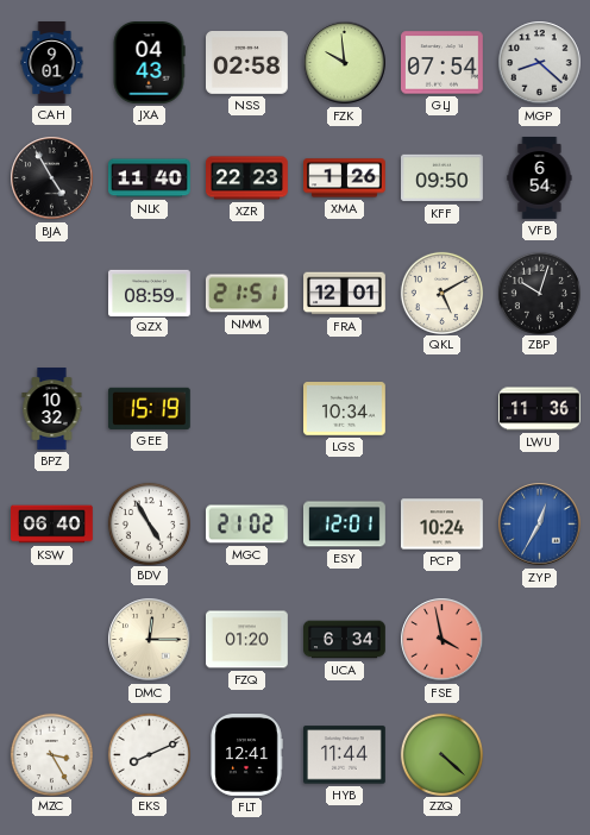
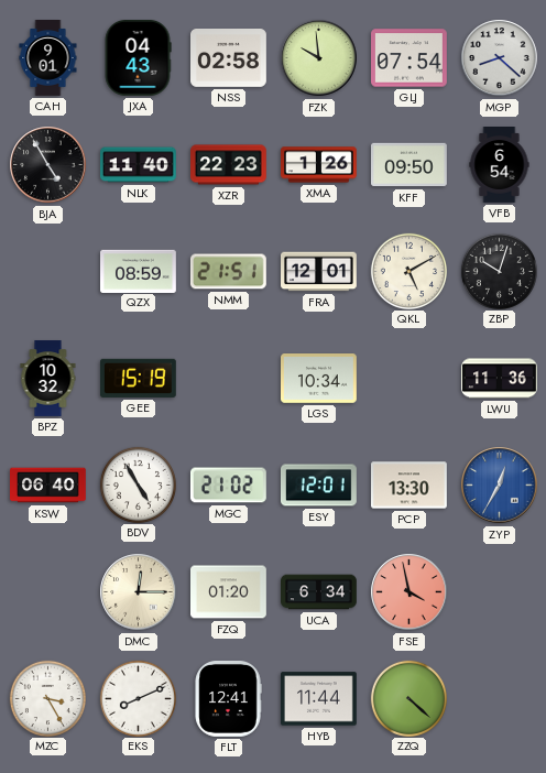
PCP: 10:24 -> 13:30 (409, 486)
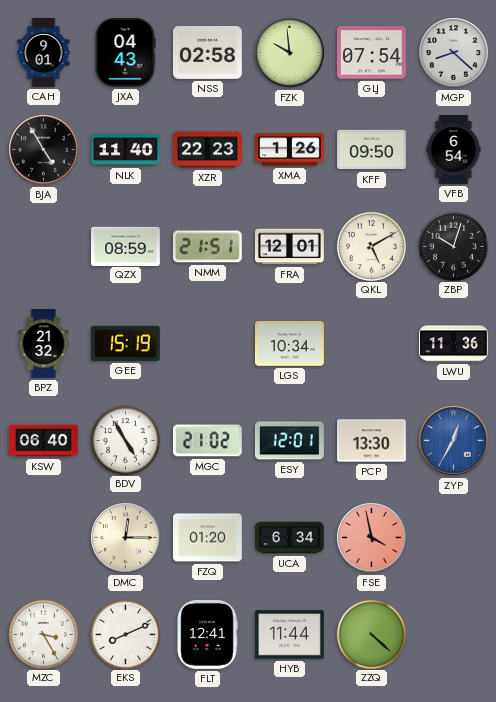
BPZ: 10:32 -> 21:32 (44, 344)
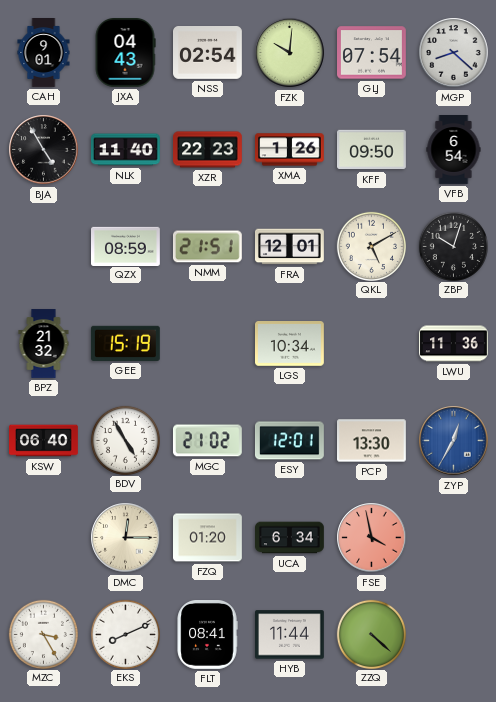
NSS: 02:58 -> 02:54 (208, 53)
FZK: 9:59 -> 10:01 (290, 53)
FLT: 12:41 -> 08:41 (207, 635)
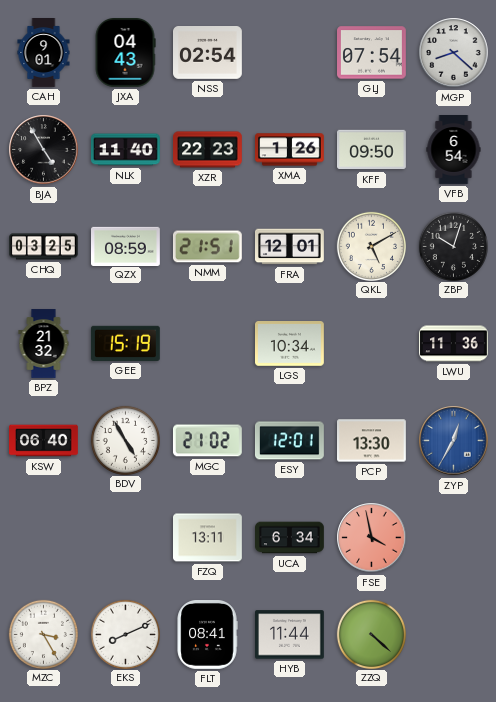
FZK: 10:01 -> none (290, 53)
CHQ: none -> 03:25 (44, 247)
DMC: 12:15 -> none (126, 538)
FZQ: 01:20 -> 13:11 (208, 538)
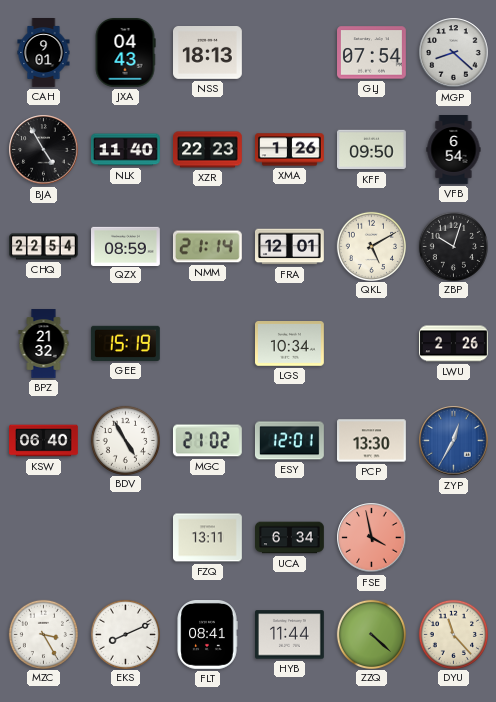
NSS: 02:54 -> 18:13 (208, 53)
CHQ: 03:25 -> 22:54 (44, 247)
NMM: 21:51 -> 21:14 (207, 247)
LWU: 11:36 -> 2:26 (454, 344)
DYU: none -> 11:23 (453, 634)
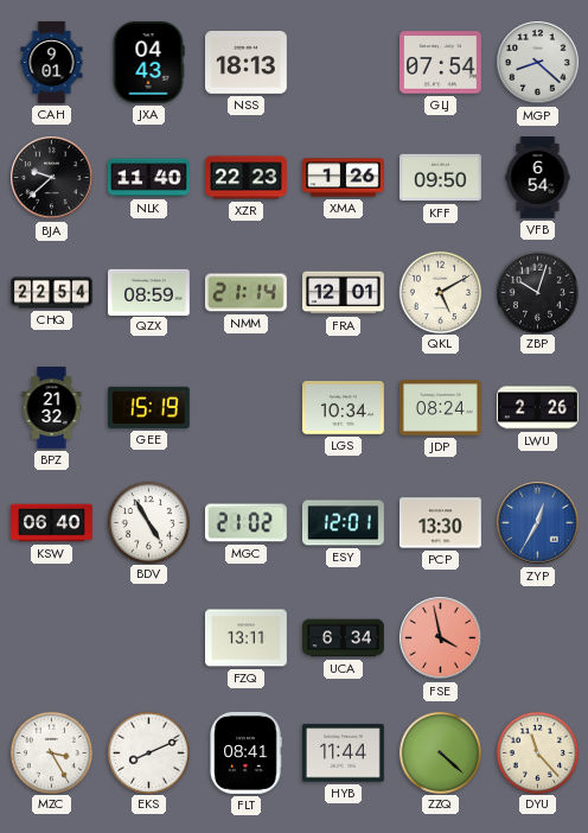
BJA: 4:55 -> 9:38 (52, 178)
JDP: none -> 08:24 (441, 408)
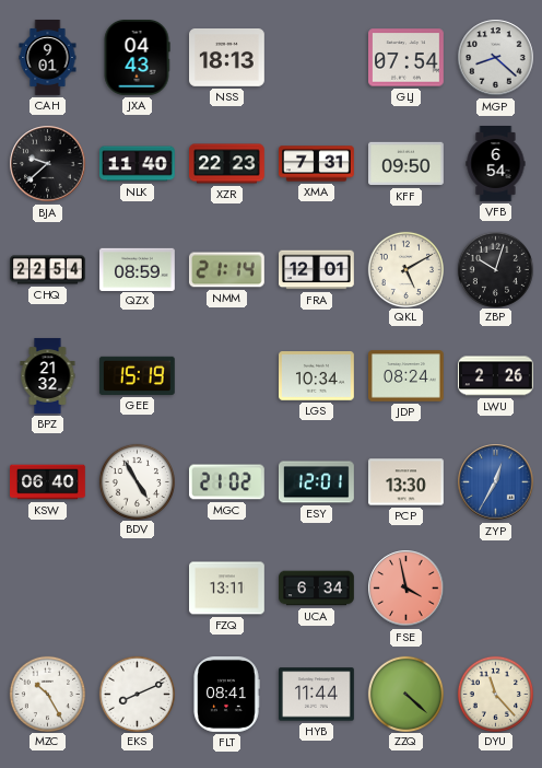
XMA: 1:26 -> 7:31 (317, 164)
MZC: 3:25 -> 10:25 (47, 694)
